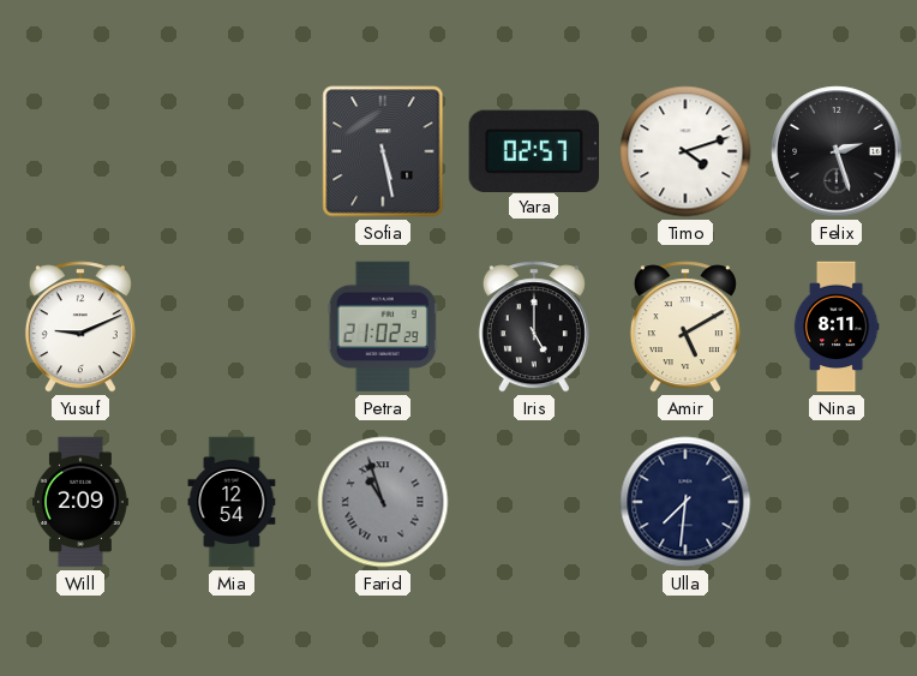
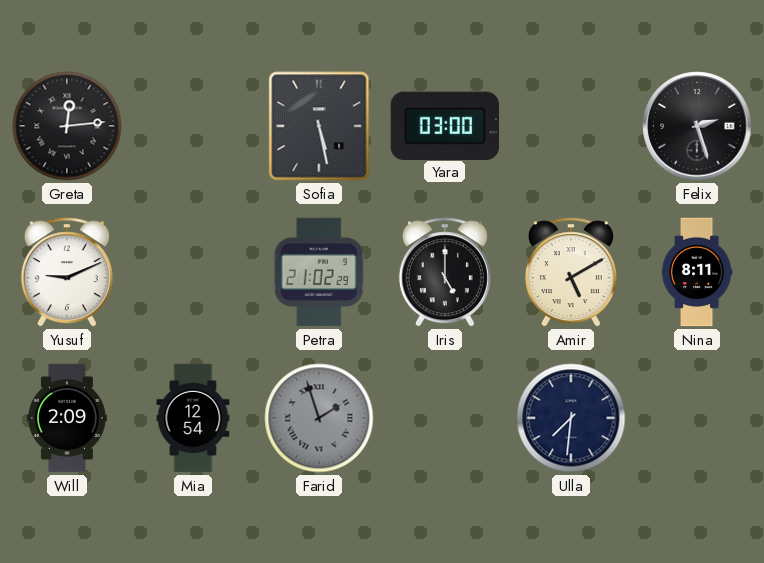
Greta: none -> 12:14 (67, 126)
Yara: 02:57 -> 03:00 (444, 125)
Timo: 4:12 -> none (685, 151)
Farid: 10:57 -> 1:57 (319, 418)
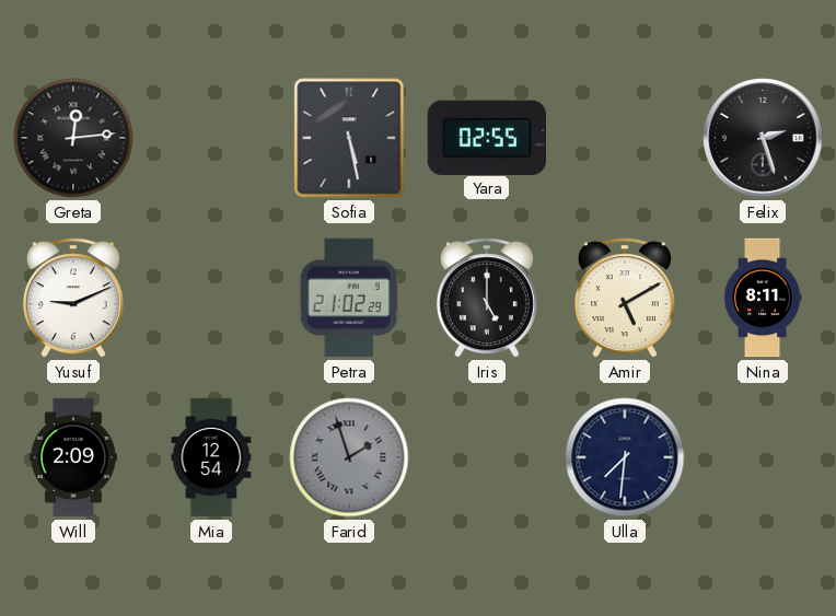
Yara: 03:00 -> 02:55 (486, 137)
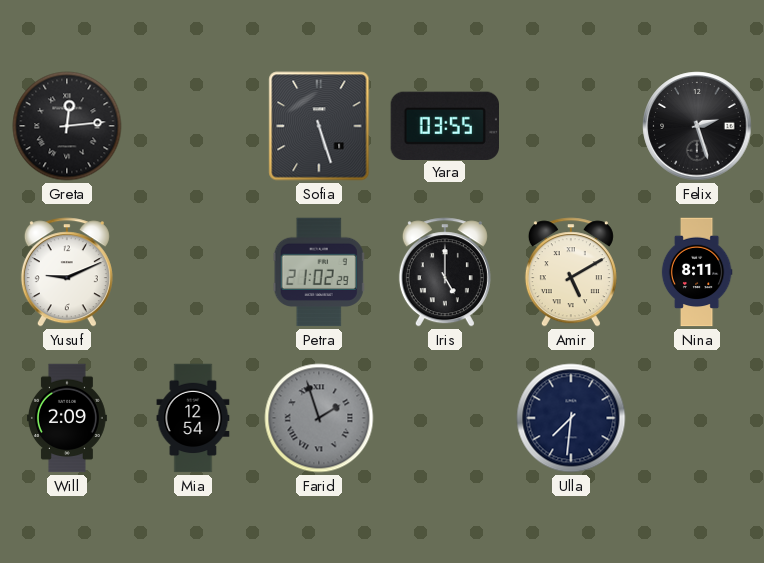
Sofia: 5:28 -> 5:27 (319, 126)
Yara: 02:55 -> 03:55 (444, 125)
